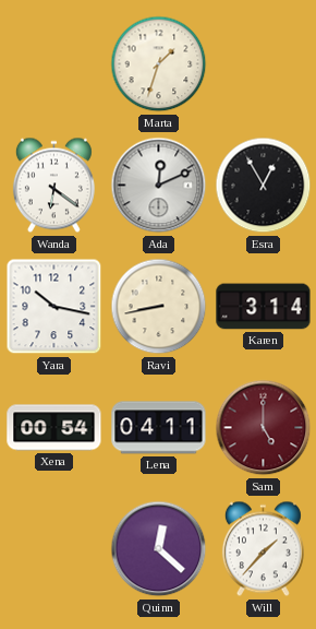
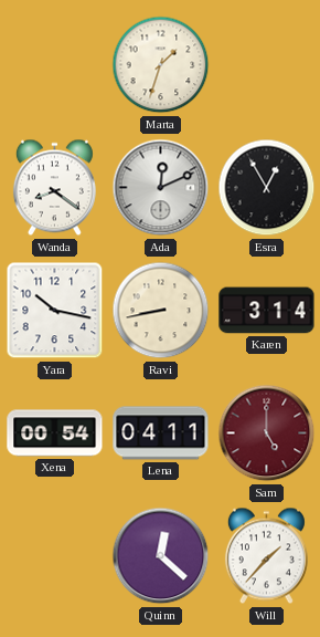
Wanda: 6:21 -> 8:21 (54, 188)
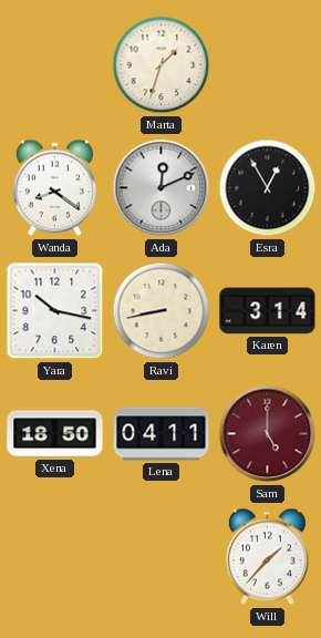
Xena: 00:54 -> 18:50 (55, 434)
Quinn: 12:22 -> none (161, 556)
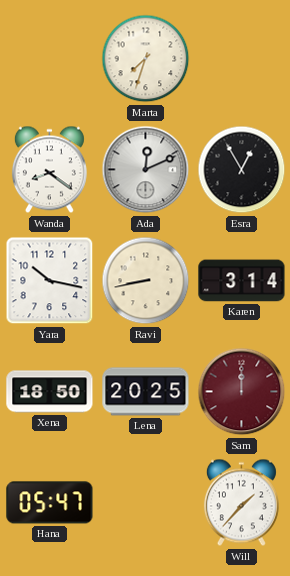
Marta: 1:33 -> 7:33 (146, 59)
Lena: 04:11 -> 20:25 (146, 392)
Sam: 5:00 -> 12:00 (242, 392)
Hana: none -> 05:47 (50, 503)
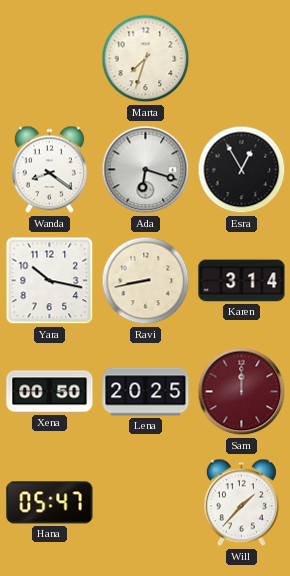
Ada: 12:11 -> 6:18 (146, 170)
Xena: 18:50 -> 00:50 (50, 392)
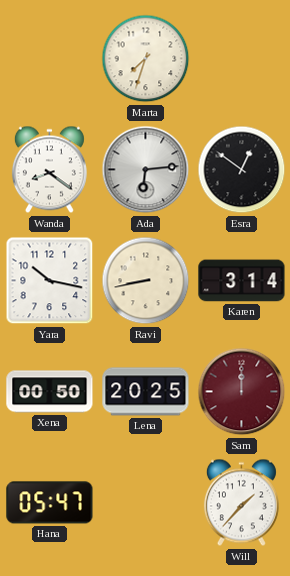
Ada: 6:18 -> 6:14 (146, 170)
Esra: 12:55 -> 12:51 (242, 170)
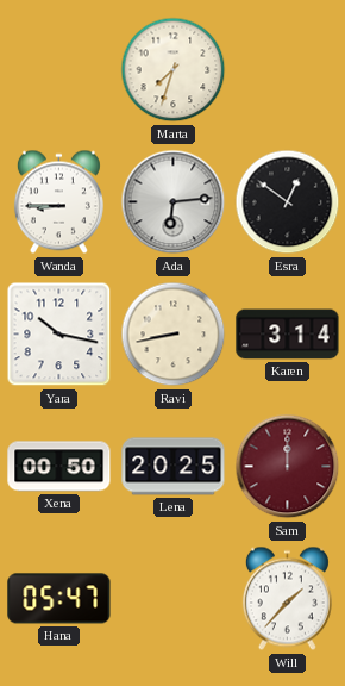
Wanda: 8:21 -> 8:45 (58, 202)
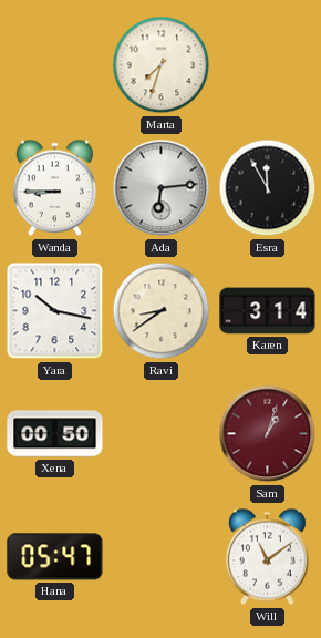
Esra: 12:51 -> 11:55 (268, 188)
Ravi: 8:43 -> 8:39 (162, 311)
Lena: 20:25 -> none (174, 467)
Sam: 12:00 -> 1:03 (268, 434)
Will: 1:37 -> 11:09 (267, 557)
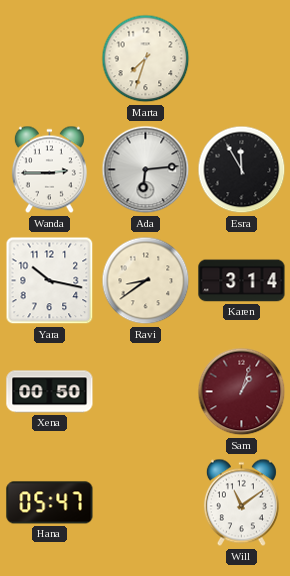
Wanda: 8:45 -> 2:45 (49, 170)
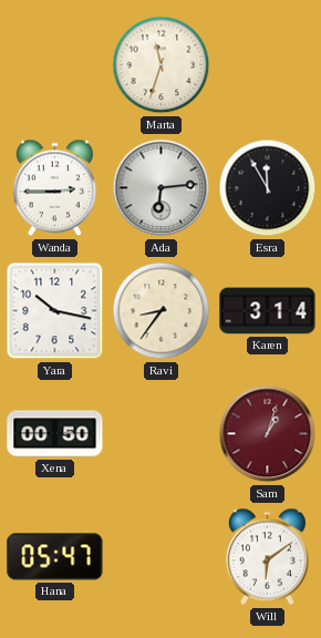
Marta: 7:33 -> 11:33 (162, 65)
Ravi: 8:39 -> 8:36 (162, 311)
Will: 11:09 -> 6:09 (267, 557)
